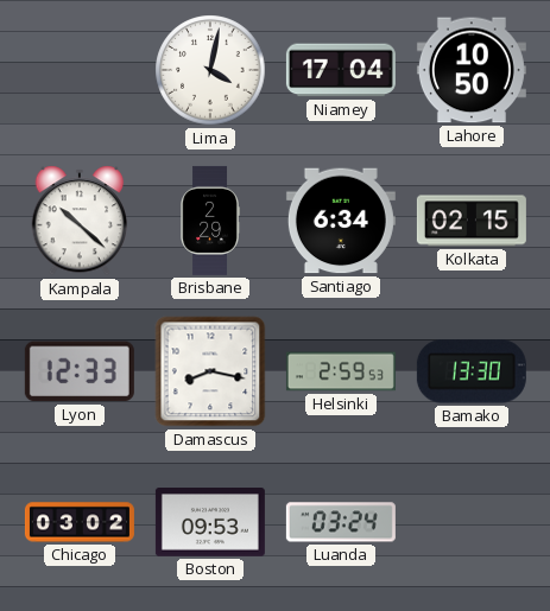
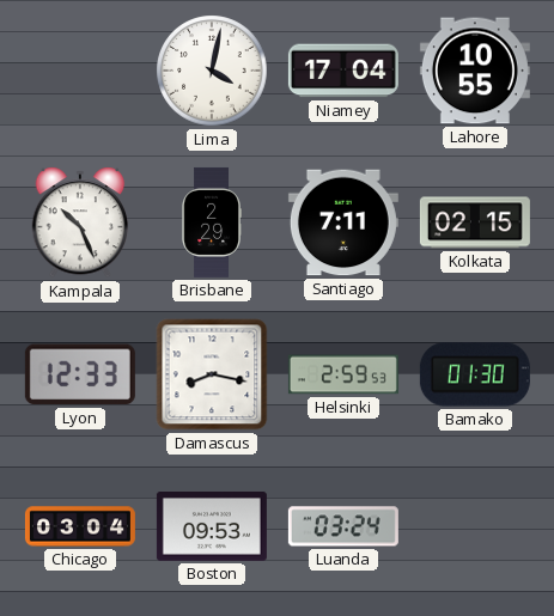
Lahore: 10:50 -> 10:55 (475, 71)
Kampala: 10:22 -> 10:26 (80, 222)
Santiago: 6:34 -> 7:11 (343, 222)
Bamako: 13:30 -> 01:30 (475, 374)
Chicago: 03:02 -> 03:04 (80, 526)
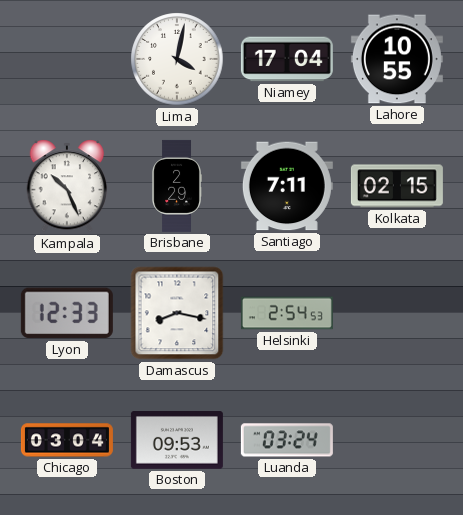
Helsinki: 2:59 -> 2:54 (287, 313)
Bamako: 01:30 -> none (475, 374)
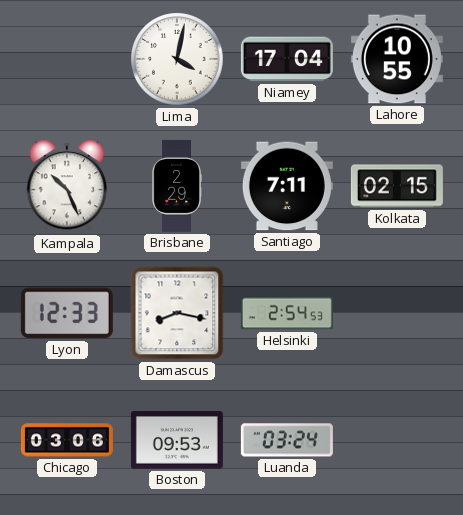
Chicago: 03:04 -> 03:06 (67, 440)
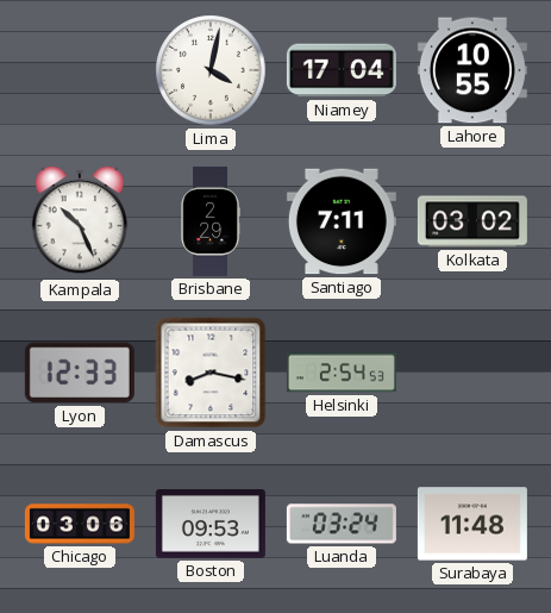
Kolkata: 02:15 -> 03:02 (472, 221)
Surabaya: none -> 11:48 (472, 524)
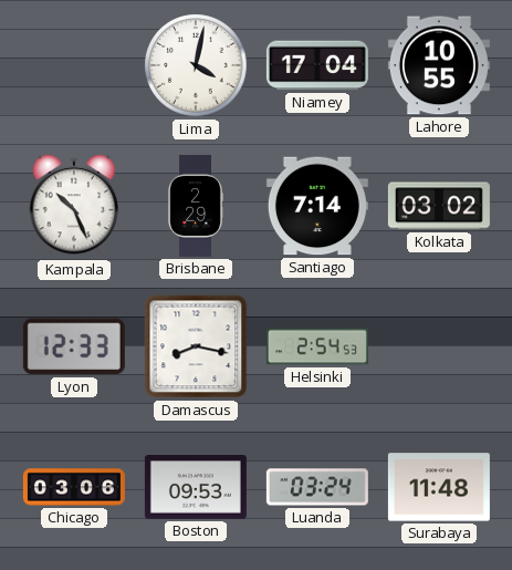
Santiago: 7:11 -> 7:14 (317, 206)
